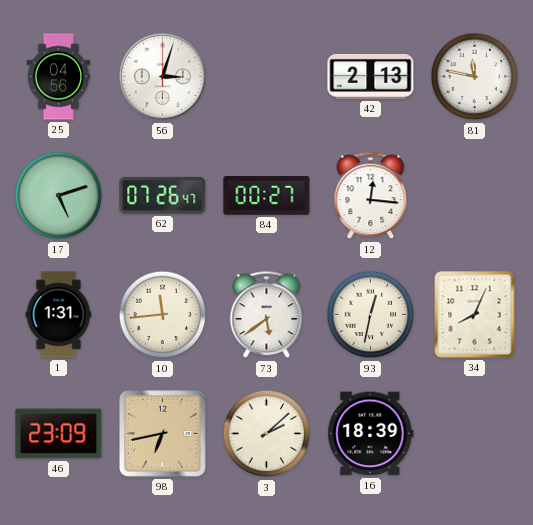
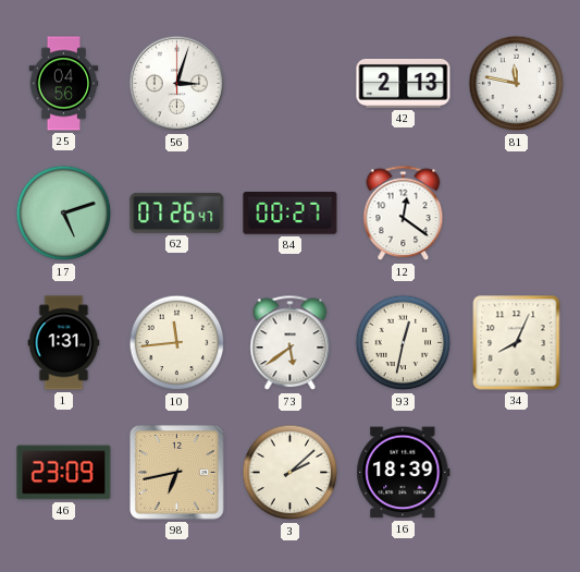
12: 12:16 -> 12:21 (404, 214)
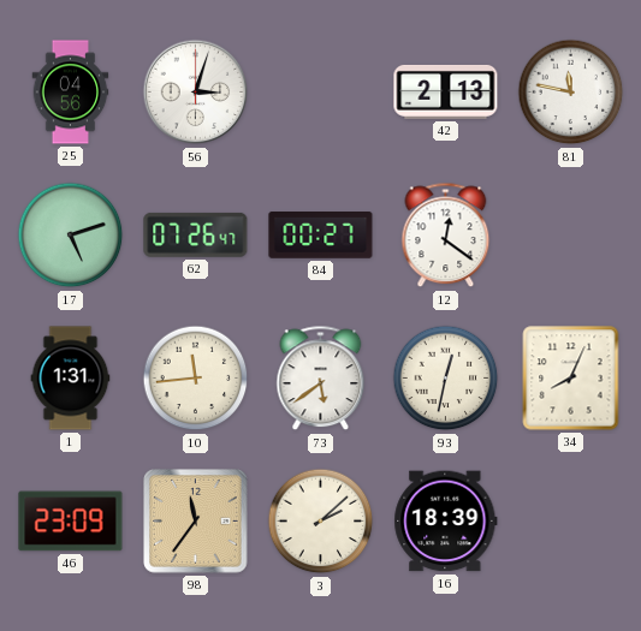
98: 6:43 -> 11:36 (196, 522)
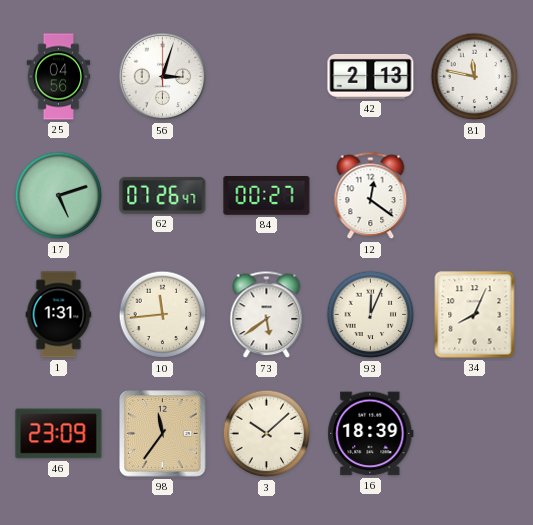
93: 12:32 -> 12:04 (371, 315)
3: 2:08 -> 10:08 (267, 434)
